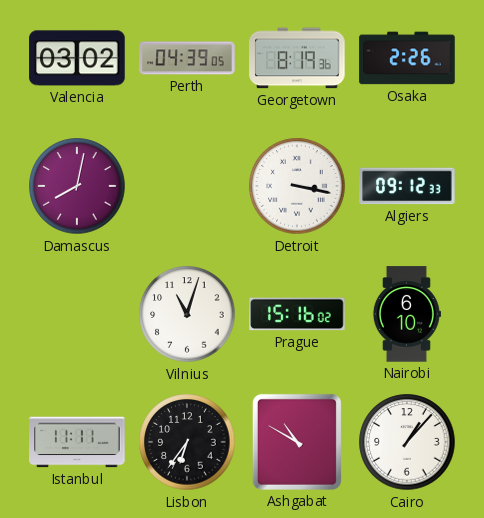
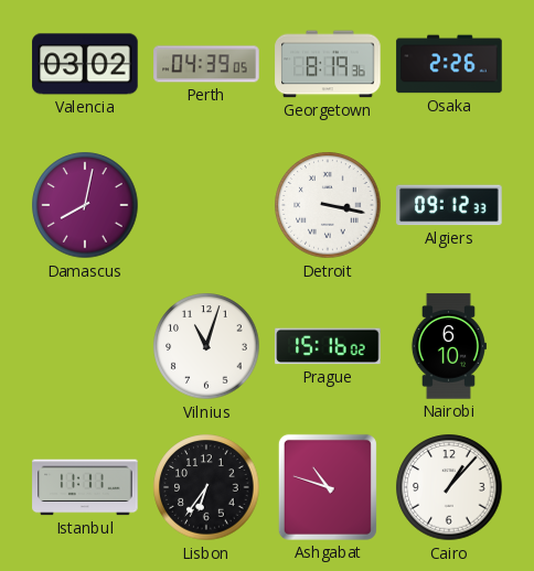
Ashgabat: 10:50 -> 10:48 (328, 487)
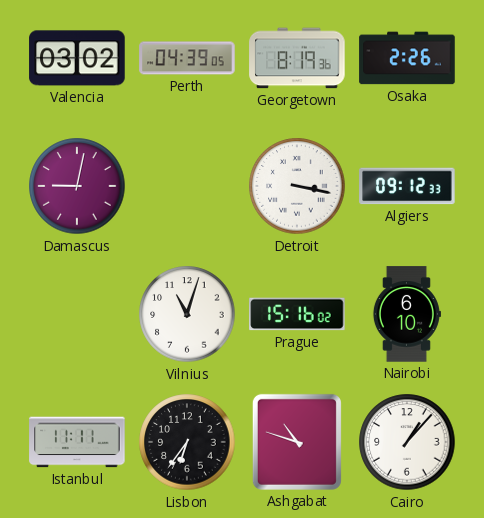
Damascus: 8:02 -> 9:02 (77, 186)
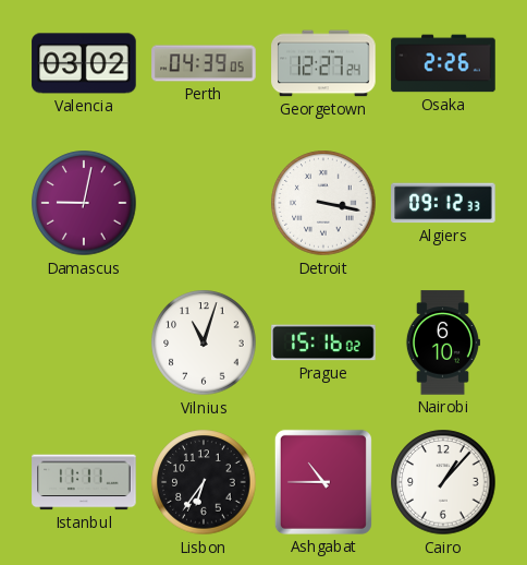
Georgetown: 8:19 -> 12:27 (323, 63)
Ashgabat: 10:48 -> 10:45 (323, 482)
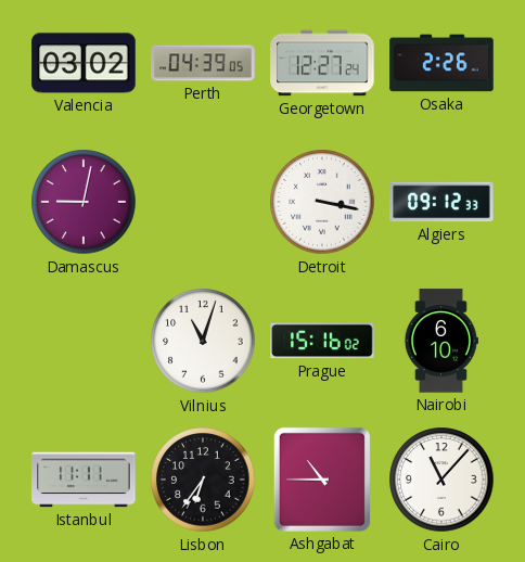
Cairo: 1:07 -> 11:07 (441, 480)
